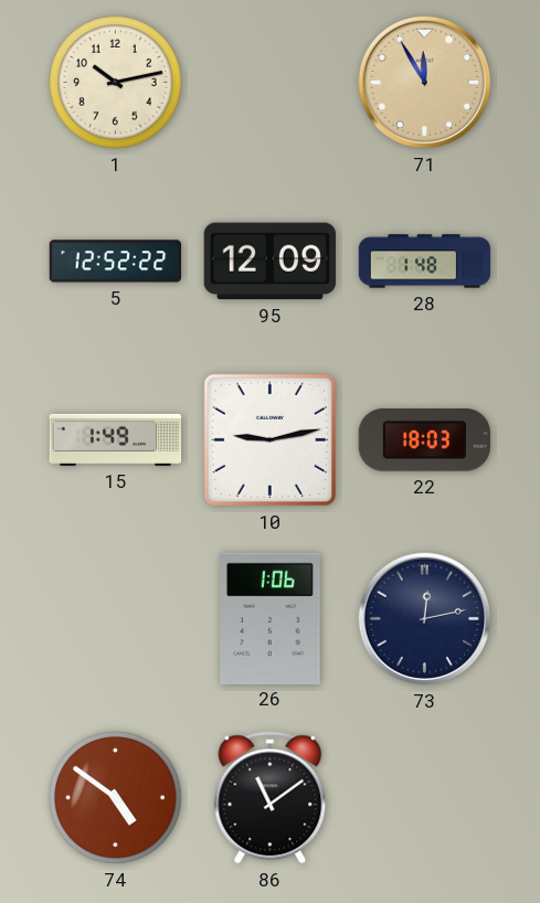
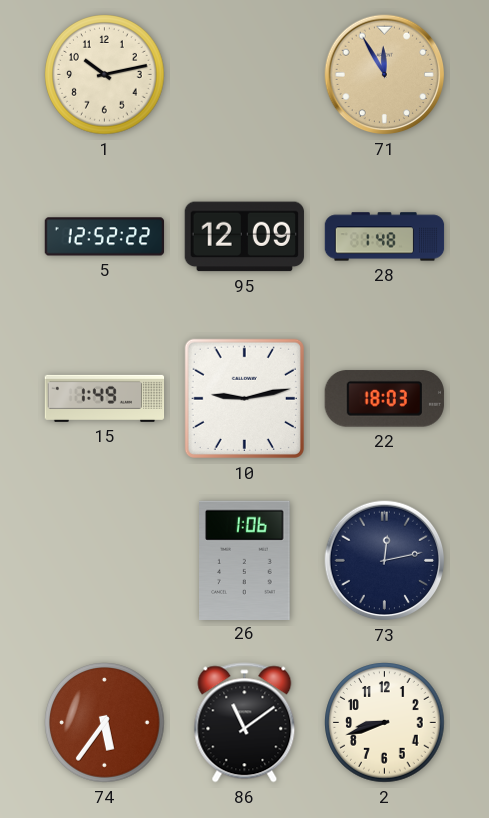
74: 4:51 -> 5:36 (105, 723)
2: none -> 8:42 (385, 723)
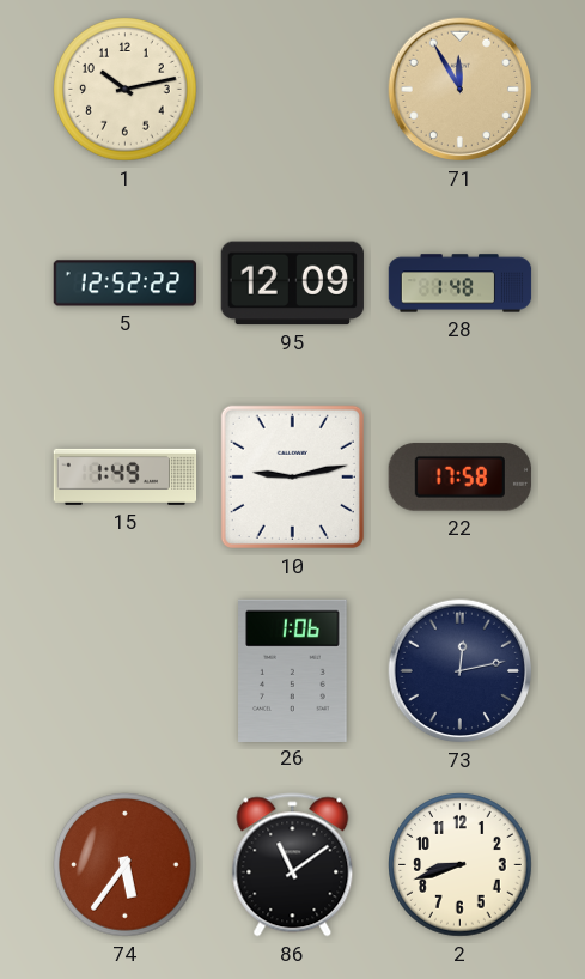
22: 18:03 -> 17:58 (459, 478)
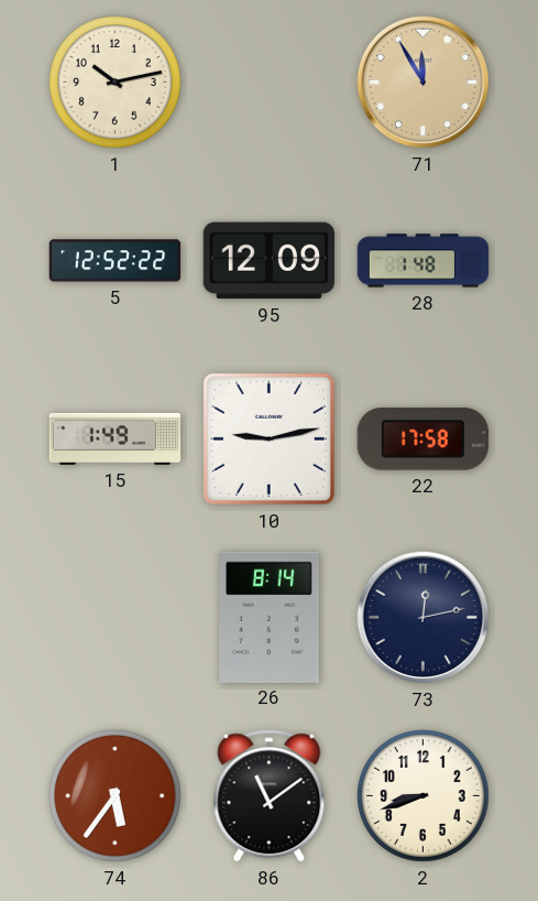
26: 1:06 -> 8:14 (270, 617)
